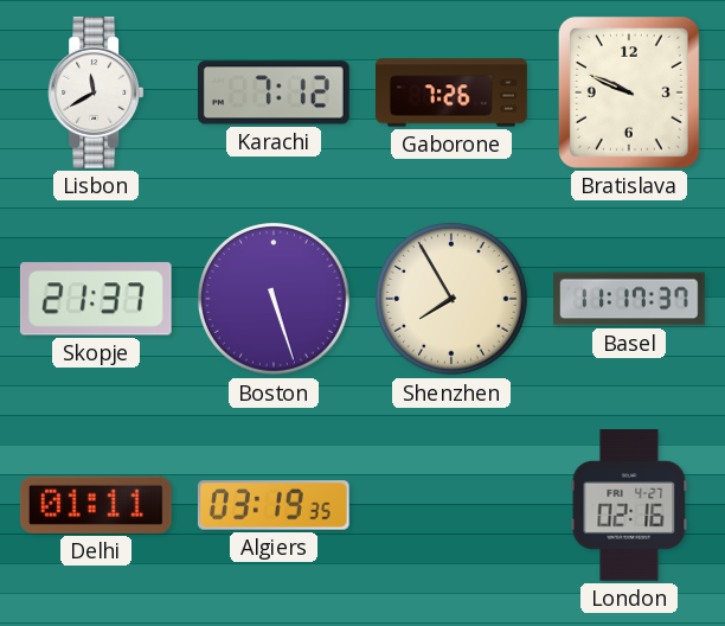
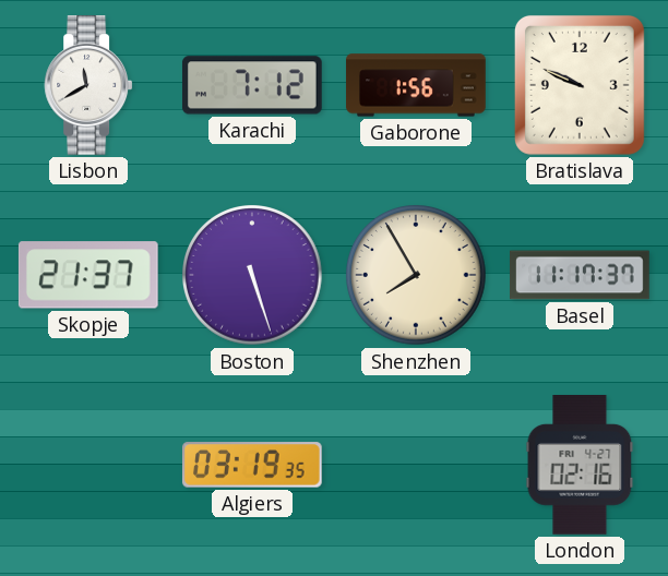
Gaborone: 7:26 -> 1:56 (416, 85)
Delhi: 01:11 -> none (96, 505)
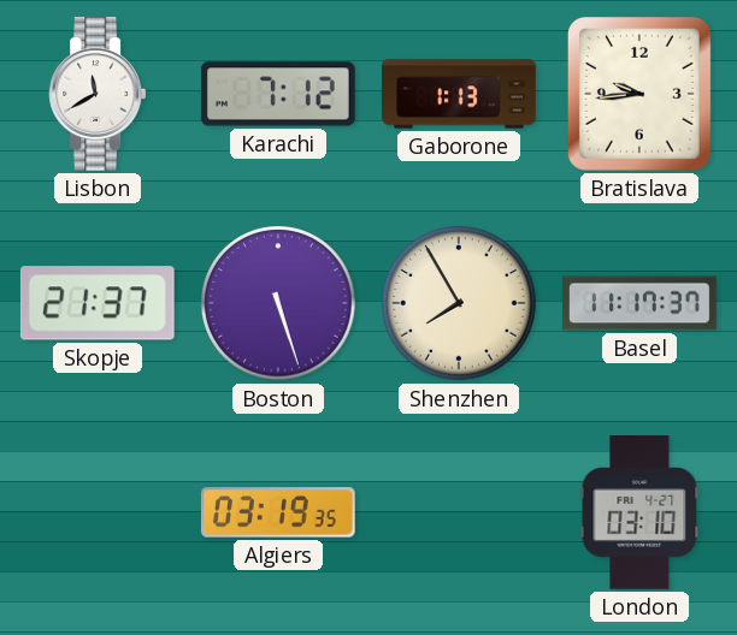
Gaborone: 1:56 -> 1:13 (459, 94)
Bratislava: 9:49 -> 9:44 (639, 94)
London: 02:16 -> 03:10 (639, 514)
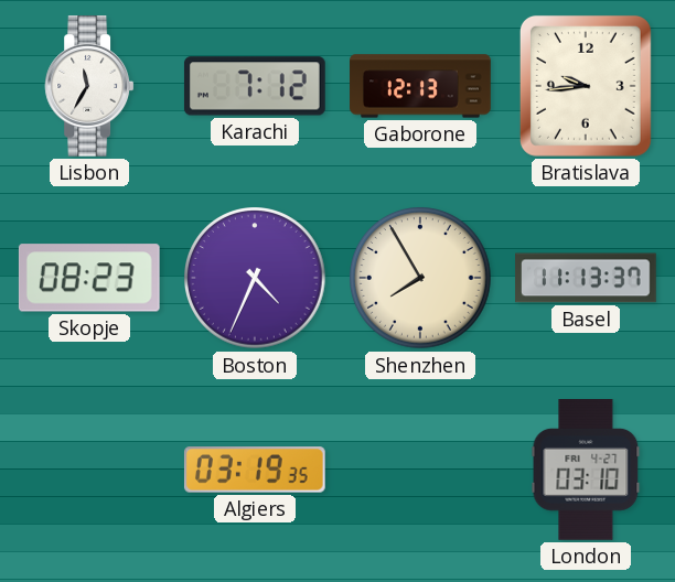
Lisbon: 11:40 -> 11:35 (89, 87)
Gaborone: 1:13 -> 12:13 (420, 86)
Skopje: 21:37 -> 08:23 (89, 278)
Boston: 5:27 -> 4:34 (255, 278)
Basel: 11:17 -> 11:13 (586, 278)
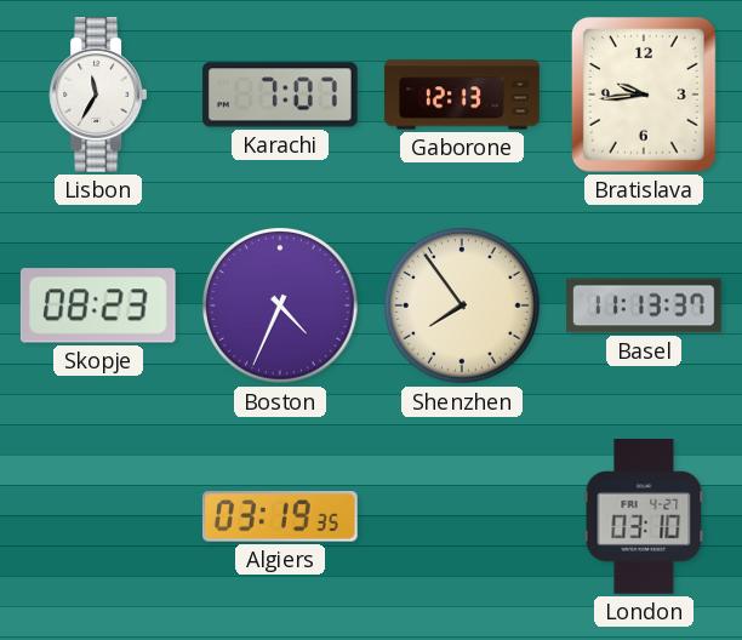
Karachi: 7:12 -> 7:07 (280, 95)
Shenzhen: 7:55 -> 7:54 (462, 305)
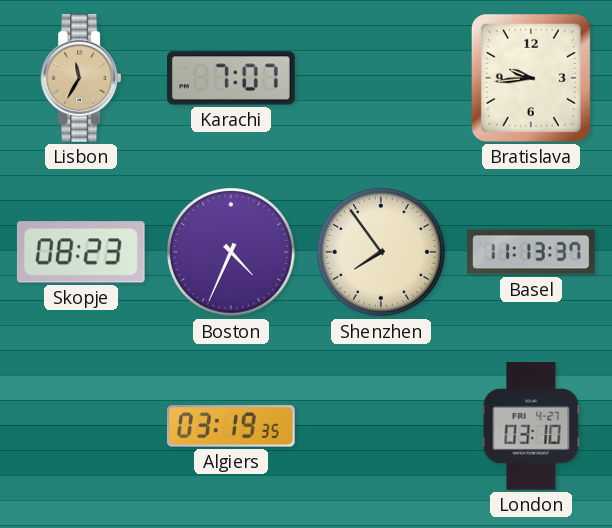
Lisbon dial: white -> champagne (81, 79)
Gaborone: 12:13 -> none (462, 95)
